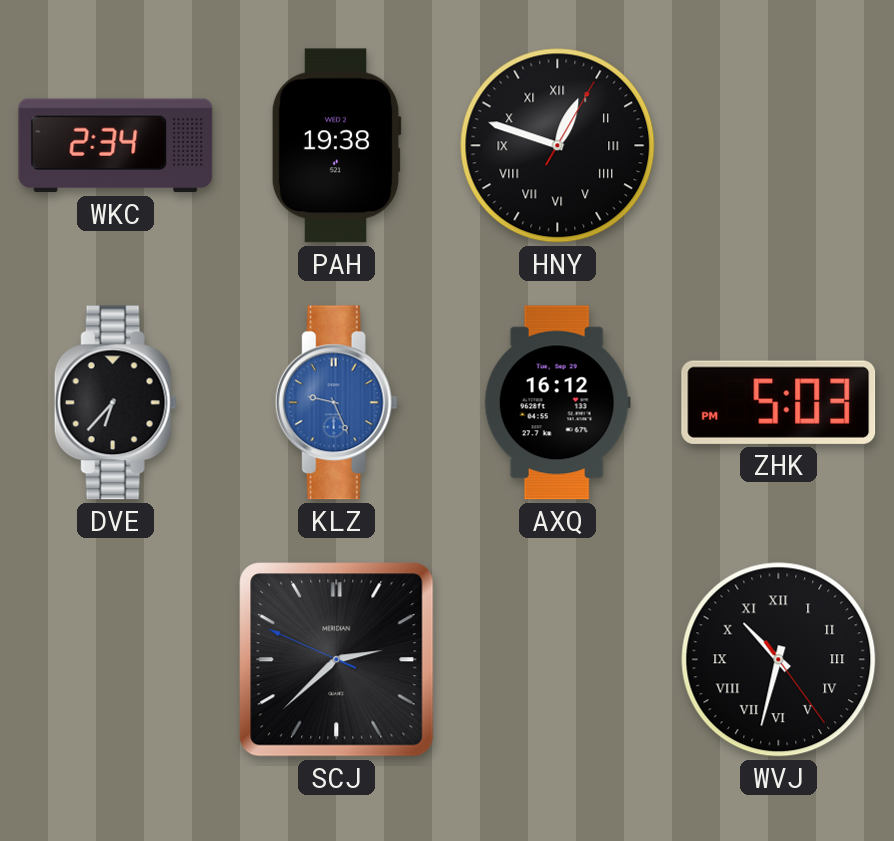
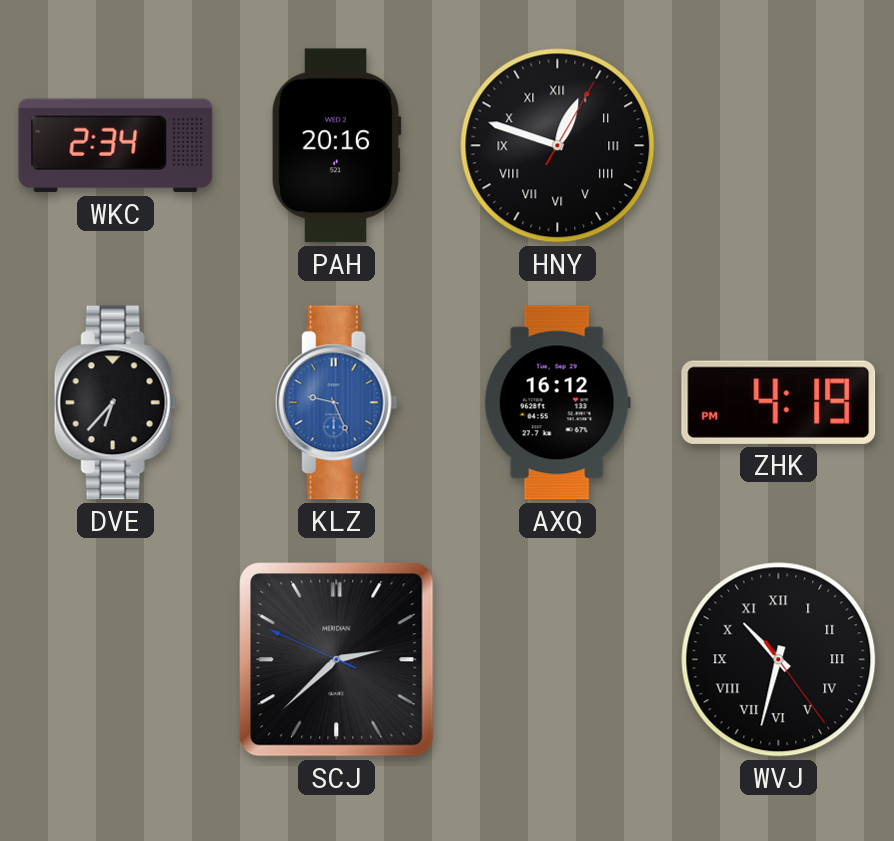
PAH: 19:38 -> 20:16 (336, 146)
ZHK: 5:03 -> 4:19 (779, 402)
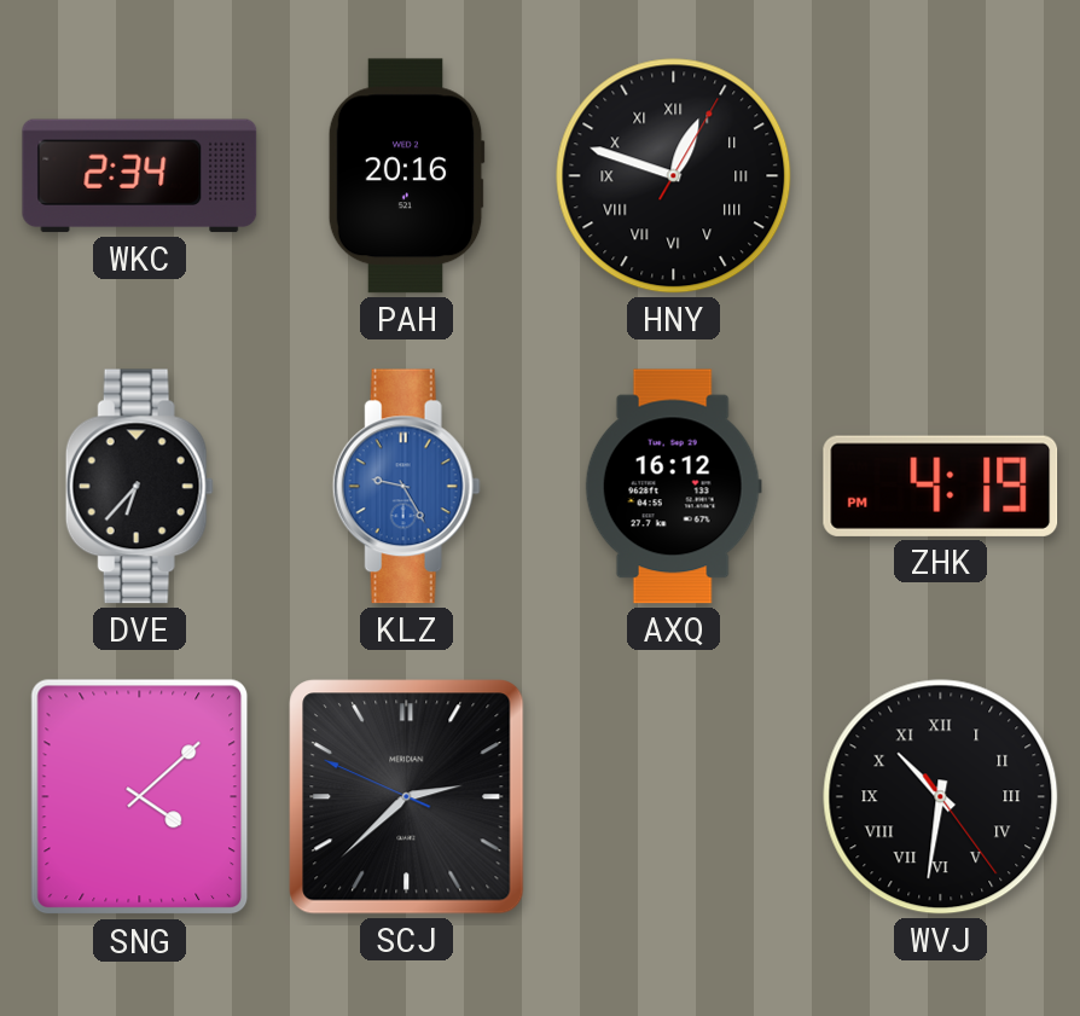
KLZ: 9:26 -> 9:25 (406, 487)
SNG: none -> 4:08 (140, 797)
WVJ: 10:32 -> 10:31 (941, 797)
